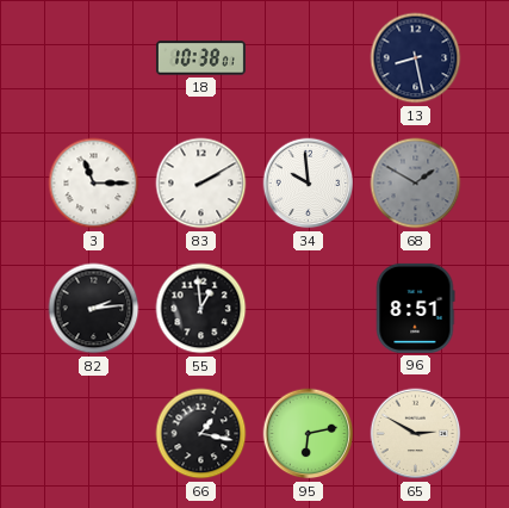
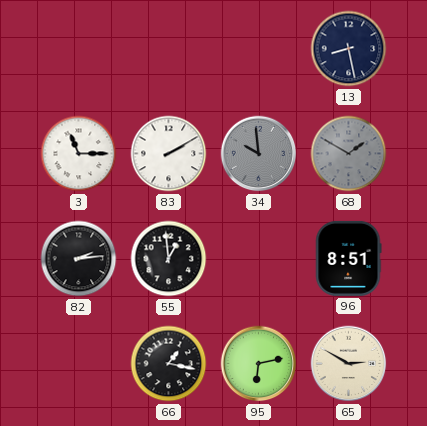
18: 10:38 -> none (200, 58)
34 dial: white -> grey (259, 154)
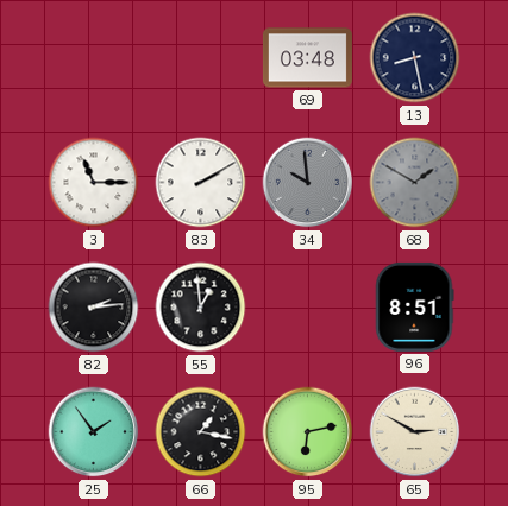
69: none -> 03:48 (307, 58)
25: none -> 1:54 (94, 432)
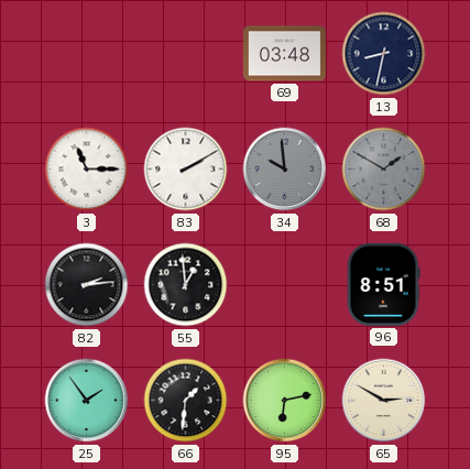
13: 8:28 -> 8:32 (384, 54)
66: 1:17 -> 1:31 (186, 401)
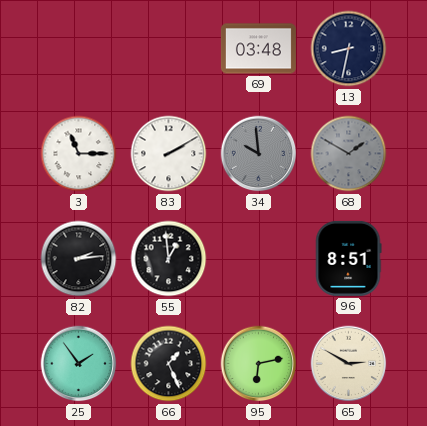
66: 1:31 -> 1:26 (169, 364)
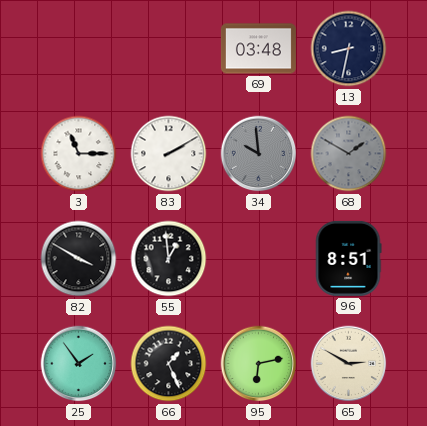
82: 2:14 -> 3:50 (79, 259)
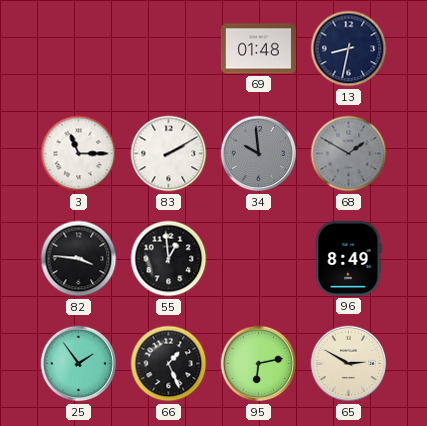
69: 03:48 -> 01:48 (258, 49)
82: 3:50 -> 3:46 (79, 259)
96: 8:51 -> 8:49 (348, 258)
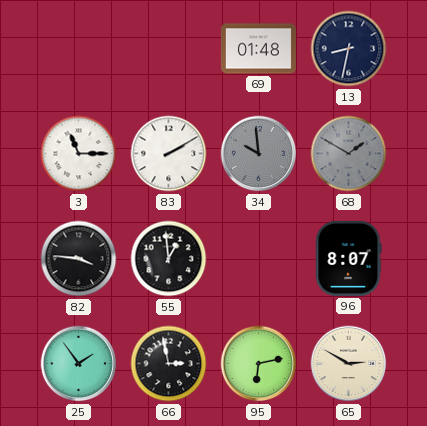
96: 8:49 -> 8:07 (348, 258)
66: 1:26 -> 2:58 (169, 364)
